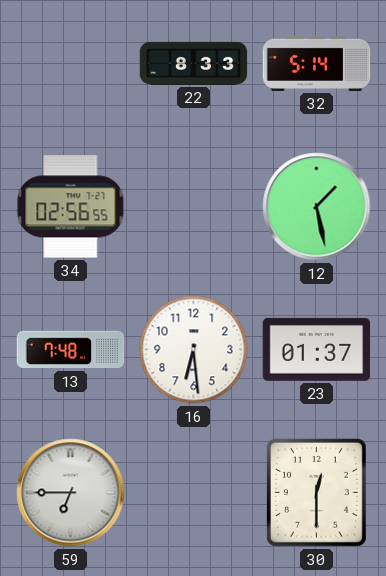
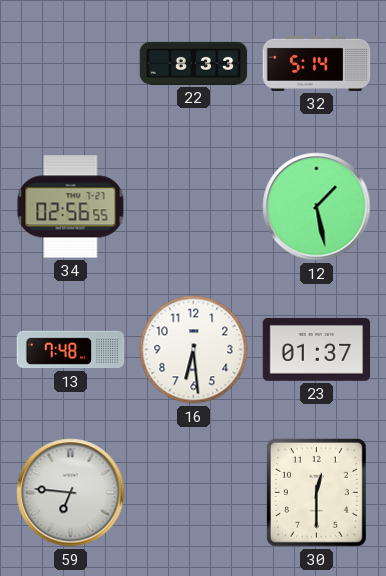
59: 6:45 -> 6:46 (71, 493)
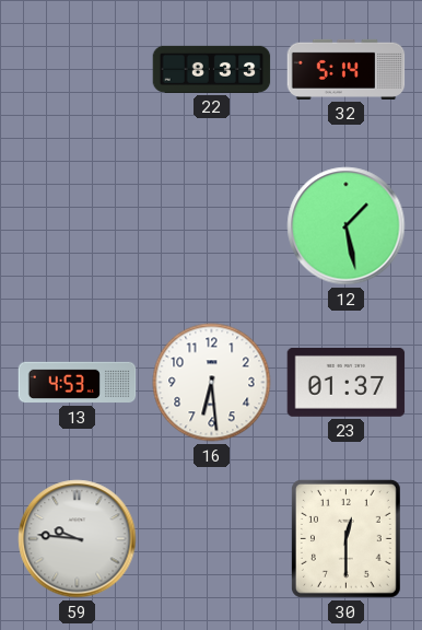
34: 02:56 -> none (71, 207)
13: 7:48 -> 4:53 (78, 383)
59: 6:46 -> 9:46 (78, 539)
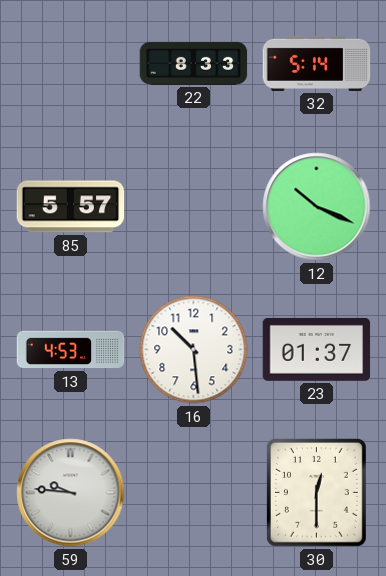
85: none -> 5:57 (71, 207)
12: 1:28 -> 10:19 (317, 207)
16: 6:29 -> 10:29 (194, 350)
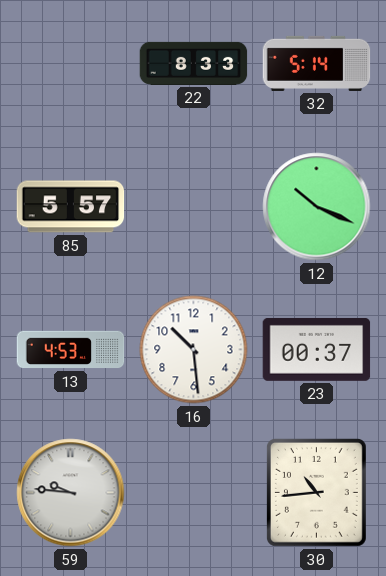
23: 01:37 -> 00:37 (317, 349)
30: 12:30 -> 10:44 (316, 492)
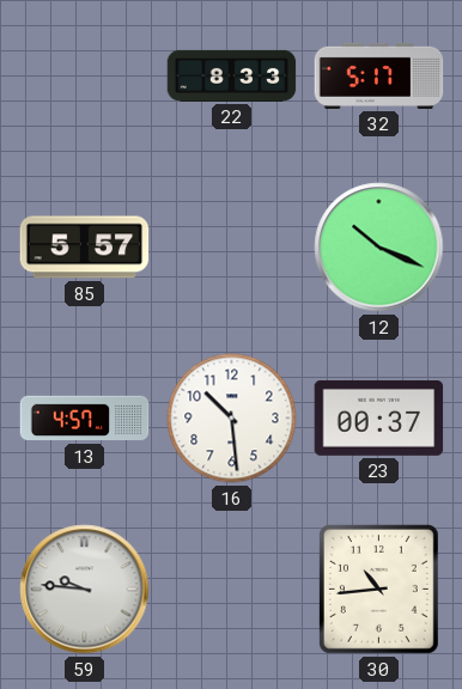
32: 5:14 -> 5:17 (379, 75)
13: 4:53 -> 4:57 (85, 419)
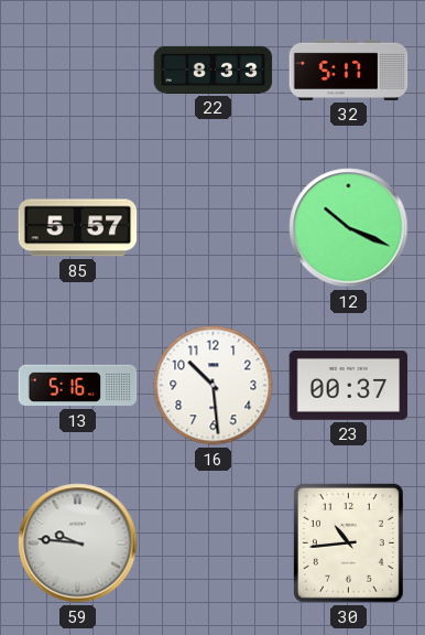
13: 4:57 -> 5:16 (78, 386)
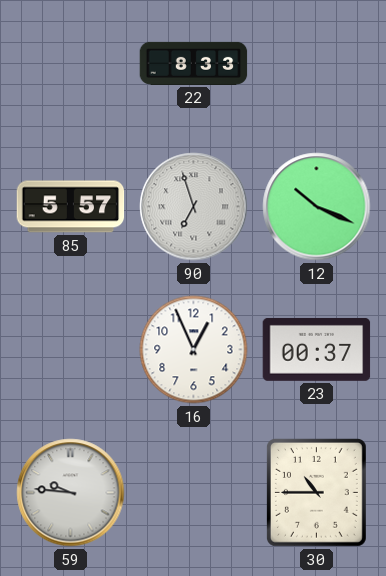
32: 5:17 -> none (349, 69)
90: none -> 6:57 (194, 207)
13: 5:16 -> none (78, 386)
16: 10:29 -> 12:56 (194, 350)
30: 10:44 -> 10:45 (316, 492)
